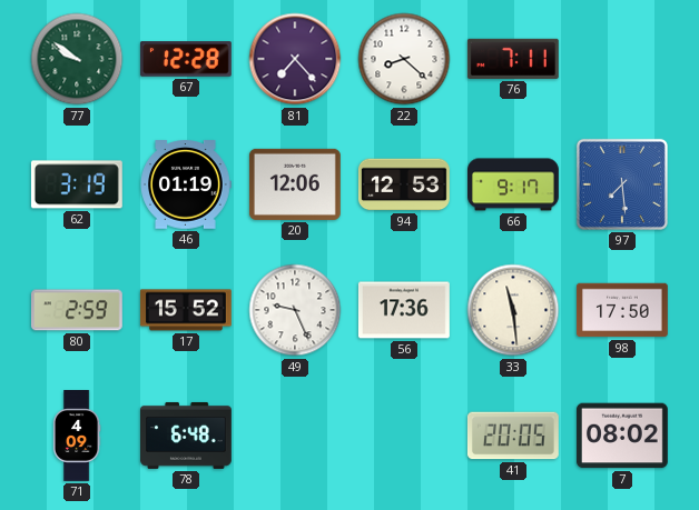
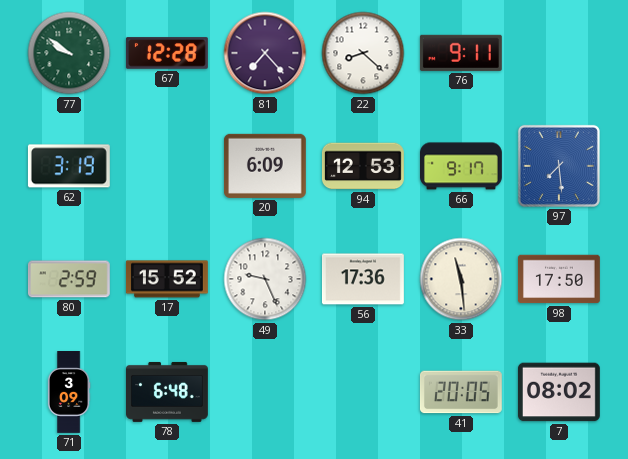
76: 7:11 -> 9:11 (461, 53)
46: 01:19 -> none (186, 184)
20: 12:06 -> 6:09 (265, 166)
71: 4:09 -> 3:09 (69, 393)
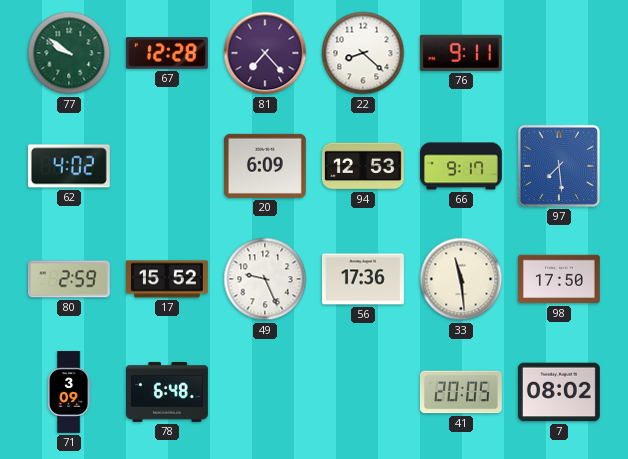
62: 3:19 -> 4:02 (69, 166)
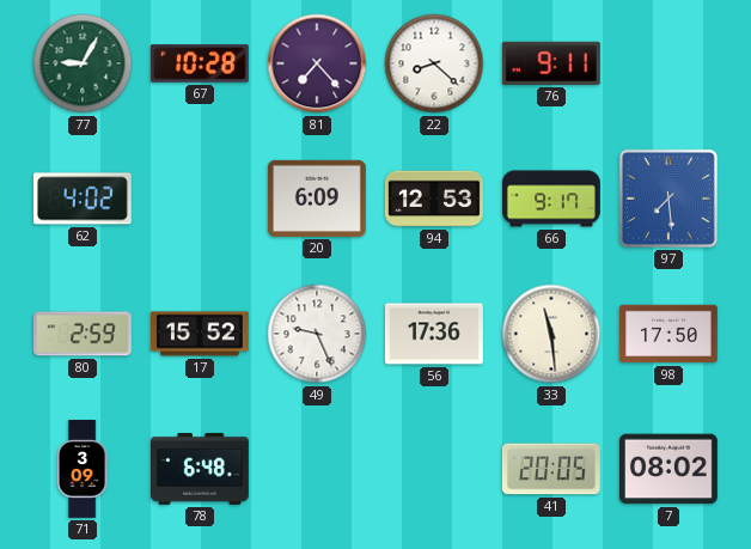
77: 9:51 -> 9:05 (83, 63)
67: 12:28 -> 10:28 (200, 63)
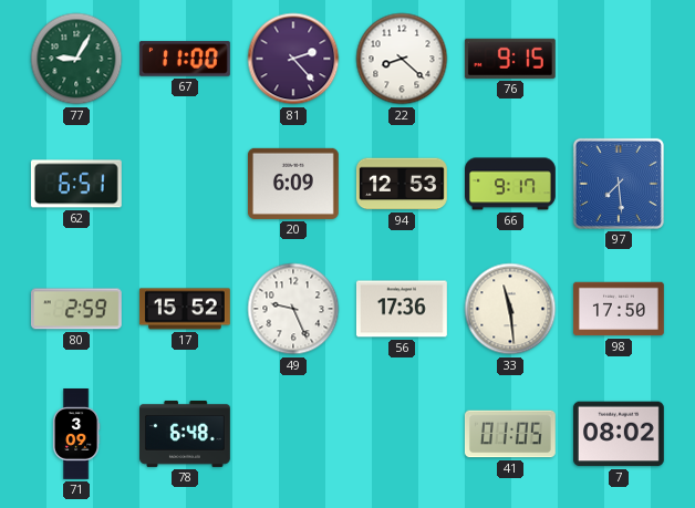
67: 10:28 -> 11:00 (185, 59)
81: 7:23 -> 2:23 (293, 59)
76: 9:11 -> 9:15 (510, 59)
62: 4:02 -> 6:51 (76, 184)
41: 20:05 -> 01:05 (510, 434)
